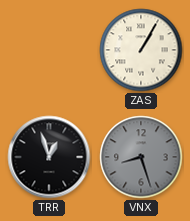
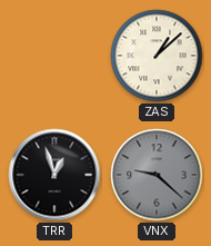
ZAS: 1:05 -> 1:08 (157, 56)
VNX: 8:27 -> 9:22 (157, 175)
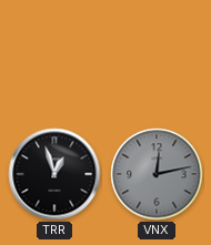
ZAS: 1:08 -> none (157, 56)
VNX: 9:22 -> 12:13 (157, 174)
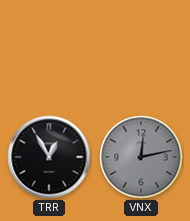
TRR: 12:57 -> 12:55 (49, 157)
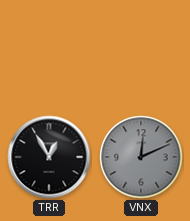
VNX: 12:13 -> 12:11 (141, 157)
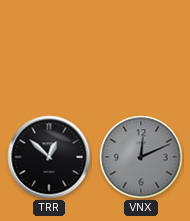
TRR: 12:55 -> 12:52 (49, 157)
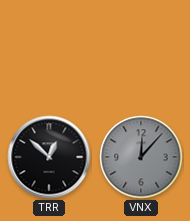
VNX: 12:11 -> 12:07 (141, 157)
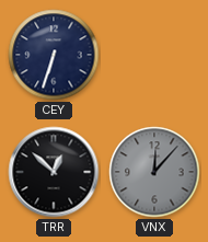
CEY: none -> 6:33 (54, 55)
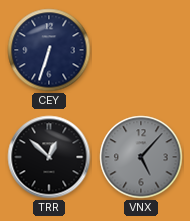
VNX: 12:07 -> 5:07 (141, 157)
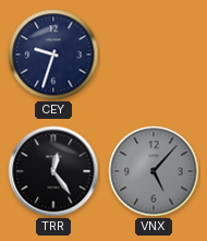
CEY: 6:33 -> 9:33 (53, 55)
TRR: 12:52 -> 12:24 (53, 171)
